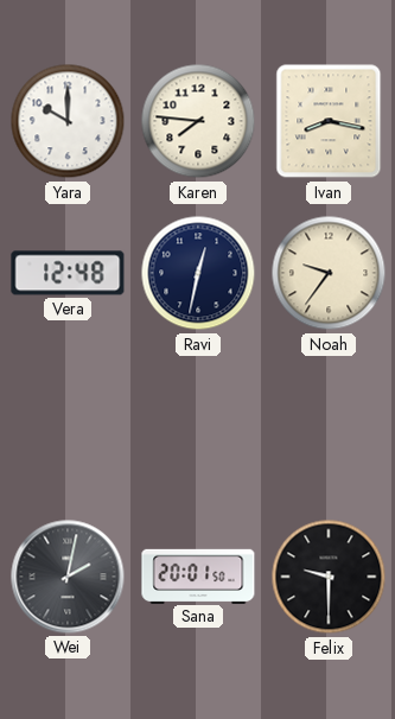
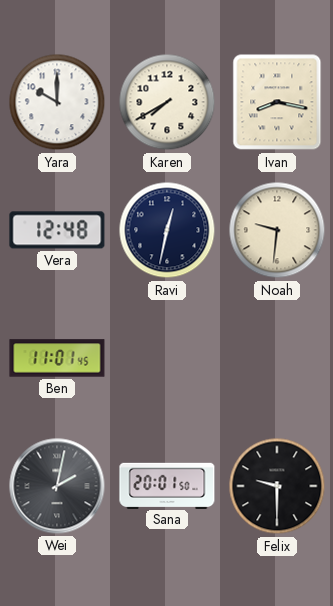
Karen: 7:46 -> 7:40 (167, 102)
Noah: 9:36 -> 9:31 (277, 230)
Ben: none -> 11:01 (57, 358)
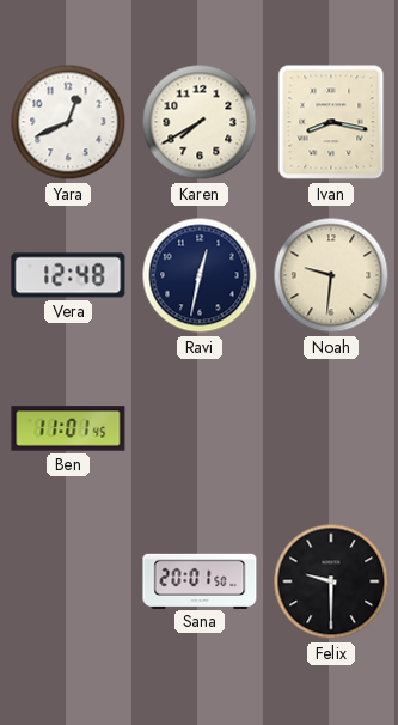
Yara: 10:00 -> 12:41 (68, 122)
Wei: 2:02 -> none (57, 486)
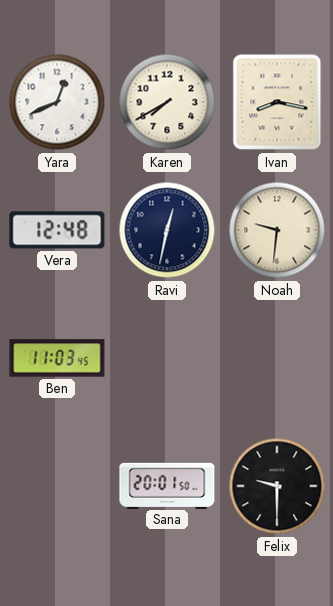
Ben: 11:01 -> 11:03 (57, 358)
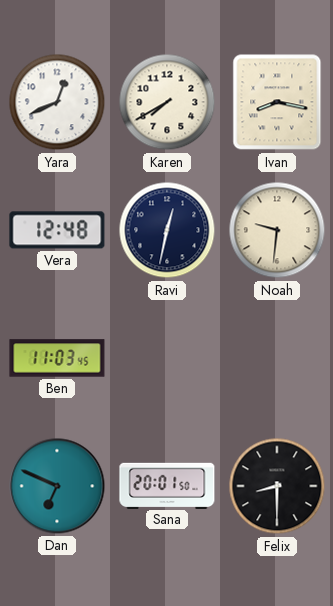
Dan: none -> 6:49 (57, 486)
Felix: 9:30 -> 8:30 (277, 486)
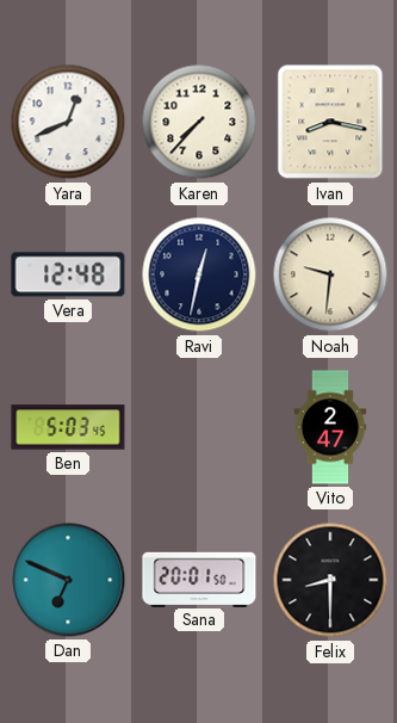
Karen: 7:40 -> 7:37 (199, 122)
Ben: 11:03 -> 5:03 (68, 427)
Vito: none -> 2:47 (330, 427)
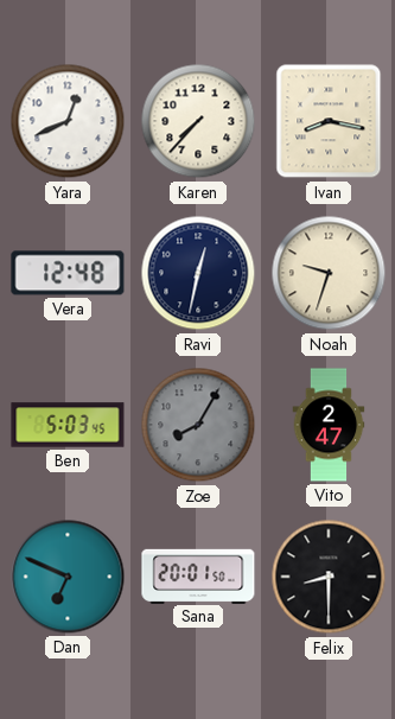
Noah: 9:31 -> 9:33 (329, 273)
Zoe: none -> 8:05 (198, 425)
